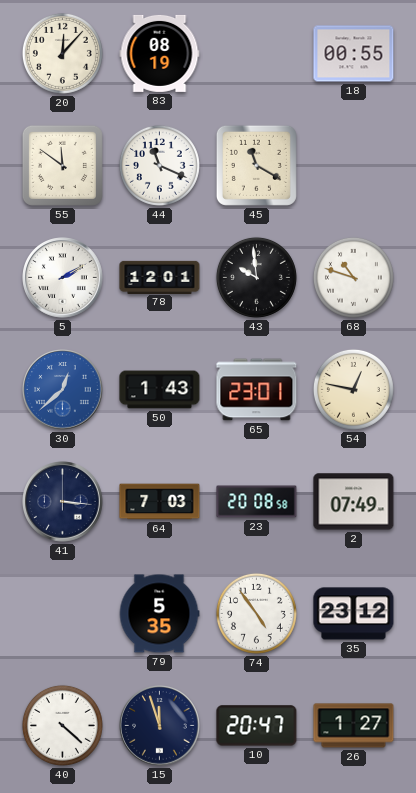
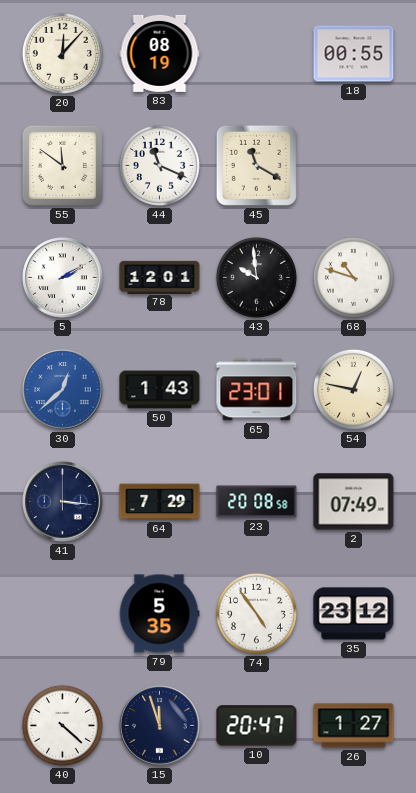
64: 7:03 -> 7:29 (160, 502)
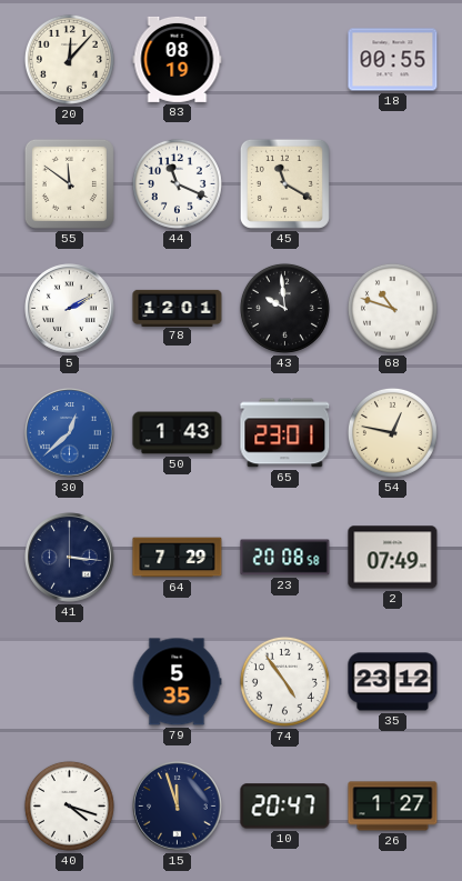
40: 4:22 -> 4:18 (69, 805)
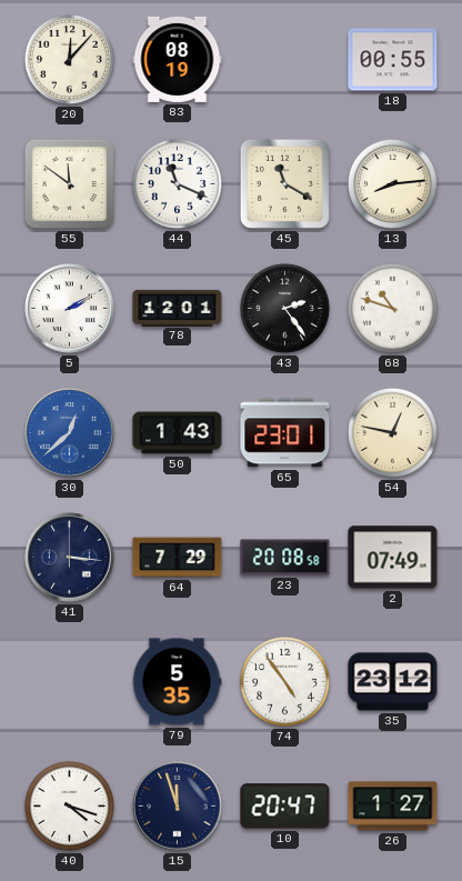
13: none -> 8:14 (392, 183)
43: 9:59 -> 2:24 (284, 308)
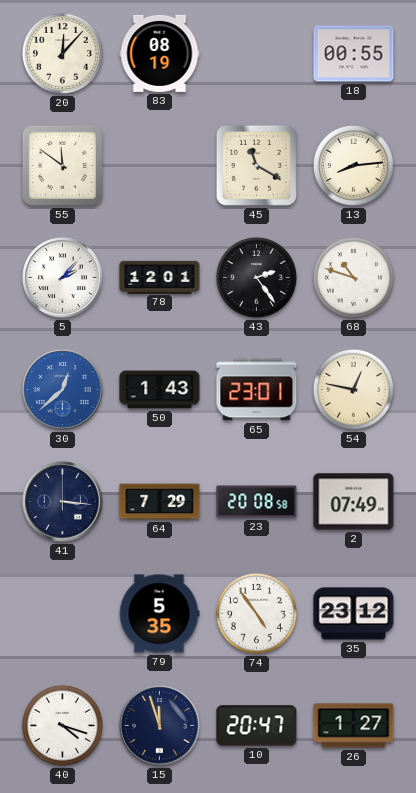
44: 11:19 -> none (177, 183)
5: 2:10 -> 2:07 (63, 278)
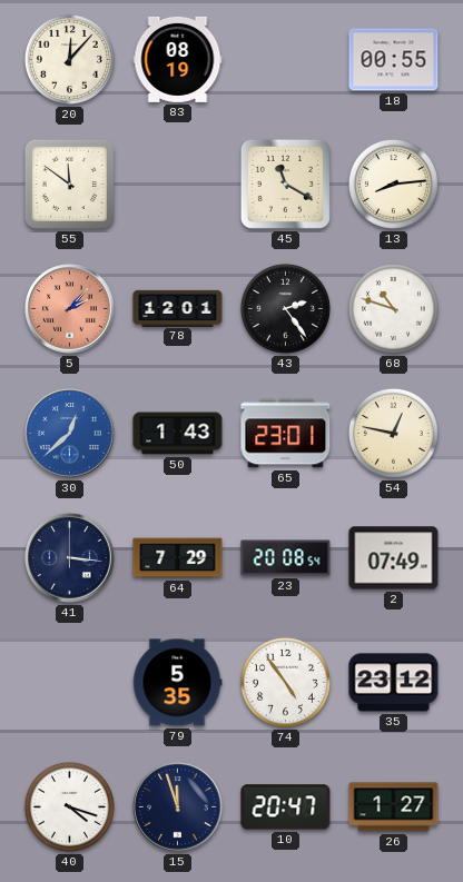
5 dial: white -> salmon (70, 309)
23: 20:08:58 -> 20:08:54 (286, 558)
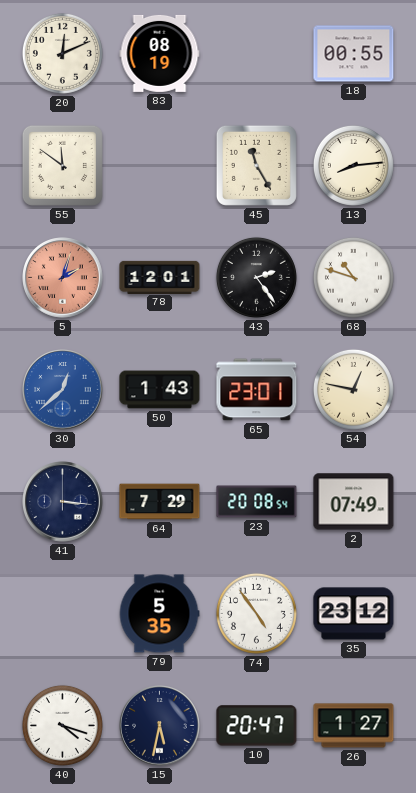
20: 12:07 -> 12:11 (62, 53)
45: 11:20 -> 11:25 (256, 165)
5: 2:07 -> 2:03 (63, 278)
15: 11:57 -> 5:32 (160, 726)
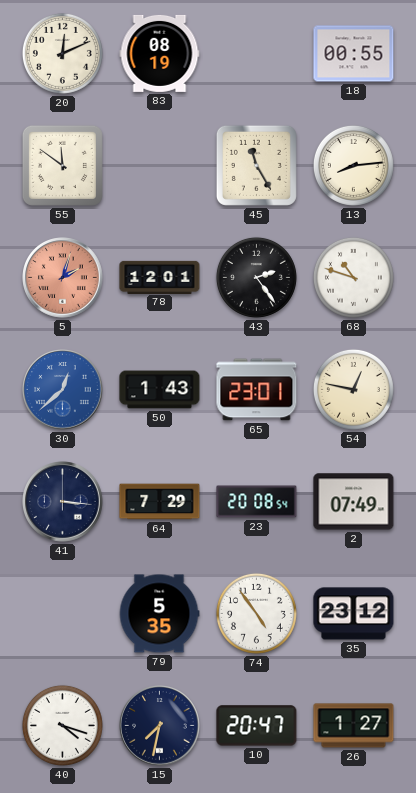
15: 5:32 -> 7:32 (160, 726)
